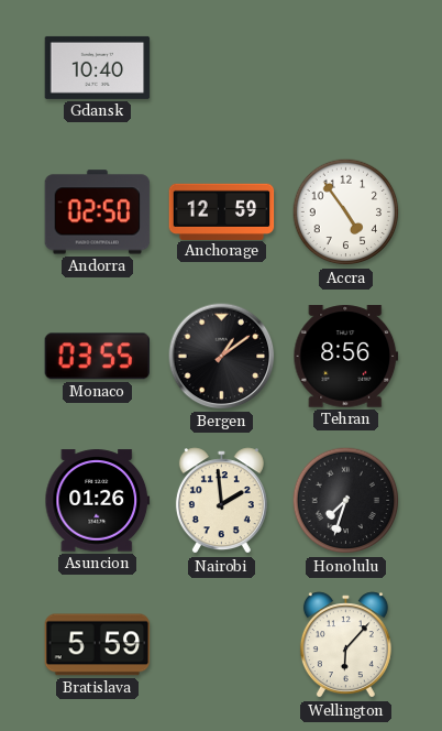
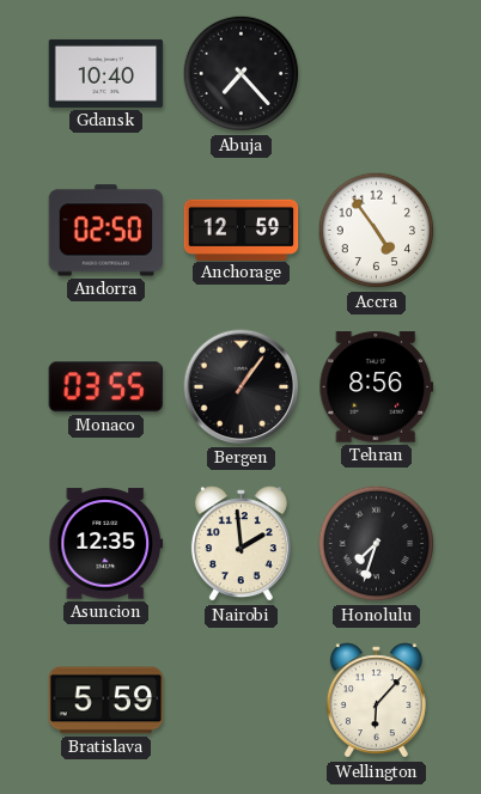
Abuja: none -> 7:23 (242, 74)
Bergen: 1:09 -> 1:06 (242, 387)
Asuncion: 01:26 -> 12:35 (106, 544)
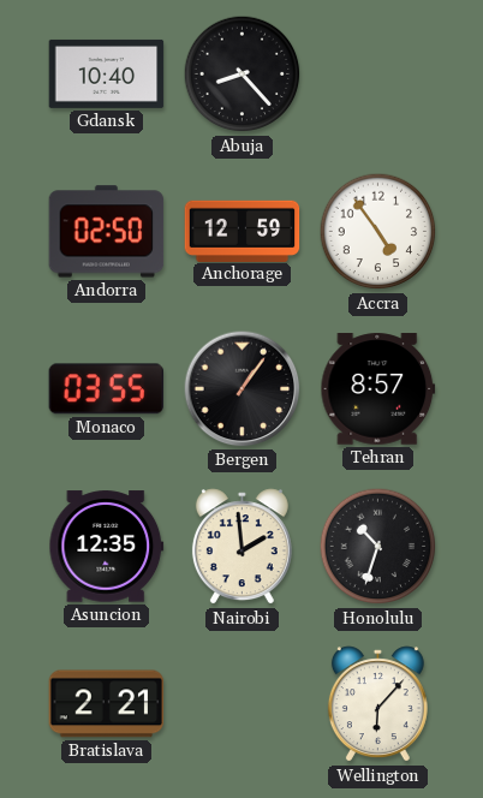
Abuja: 7:23 -> 8:23 (243, 75)
Tehran: 8:56 -> 8:57 (378, 389)
Honolulu: 7:33 -> 10:33 (378, 547)
Bratislava: 5:59 -> 2:21 (107, 704)
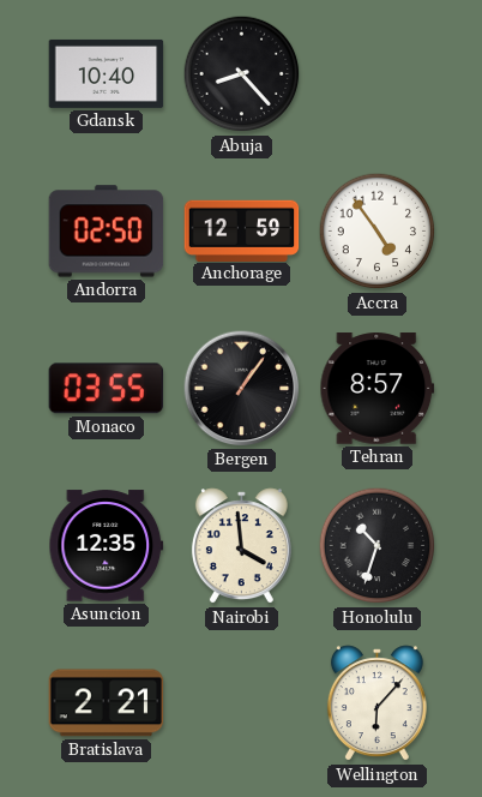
Nairobi: 1:59 -> 3:59 (241, 546)
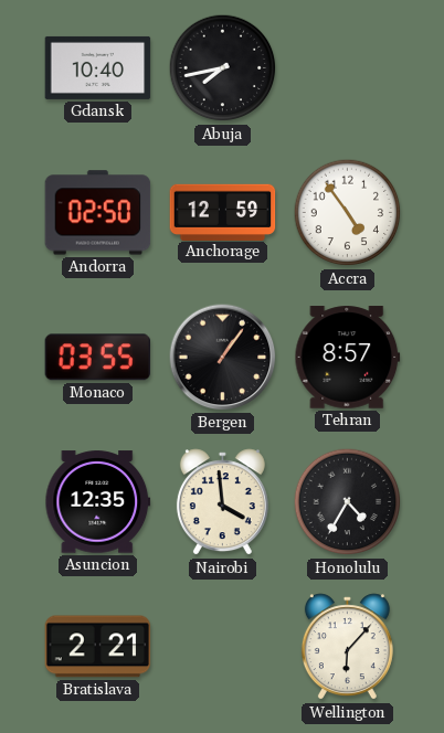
Abuja: 8:23 -> 7:43 (223, 68)
Honolulu: 10:33 -> 4:35 (348, 502)
